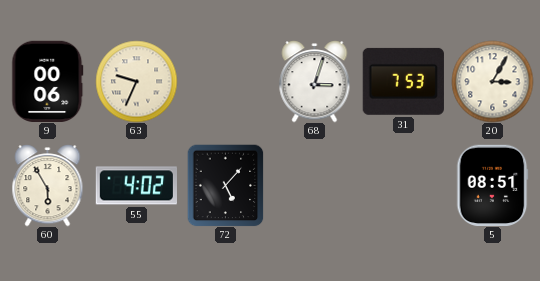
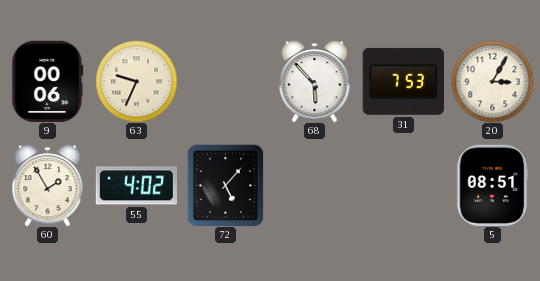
68: 3:03 -> 5:53 (315, 81)
60: 5:55 -> 1:55 (48, 185)
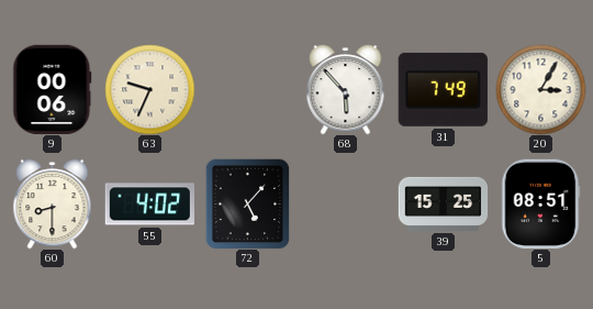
31: 7:53 -> 7:49 (443, 89)
60: 1:55 -> 8:30 (53, 203)
39: none -> 15:25 (443, 203)
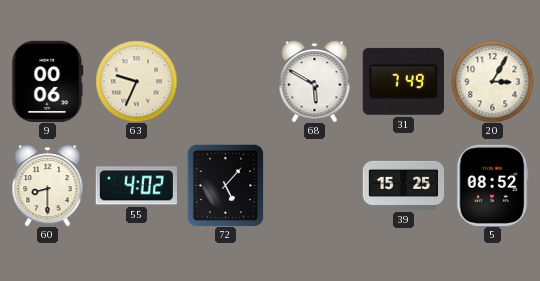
68: 5:53 -> 5:50 (315, 81)
5: 08:51 -> 08:52 (492, 185)
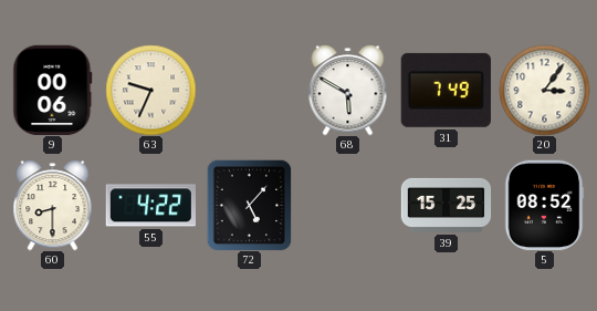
20: 3:05 -> 3:06 (544, 90)
55: 4:02 -> 4:22 (150, 206)
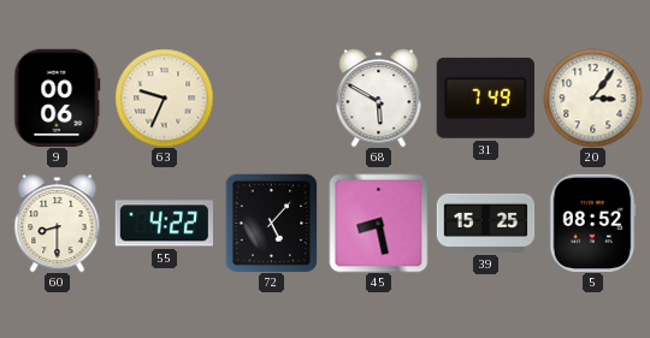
45: none -> 8:28 (378, 223)
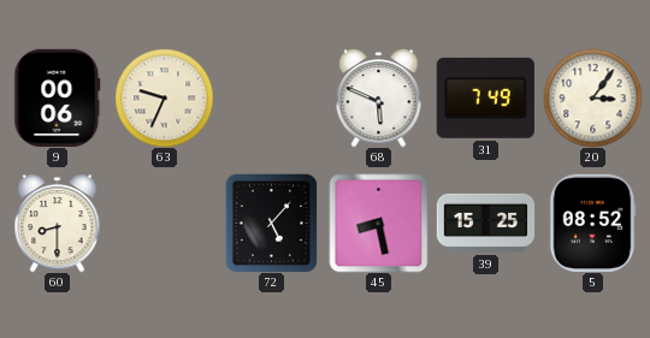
68: 5:50 -> 5:49 (379, 97)
55: 4:22 -> none (164, 224)
